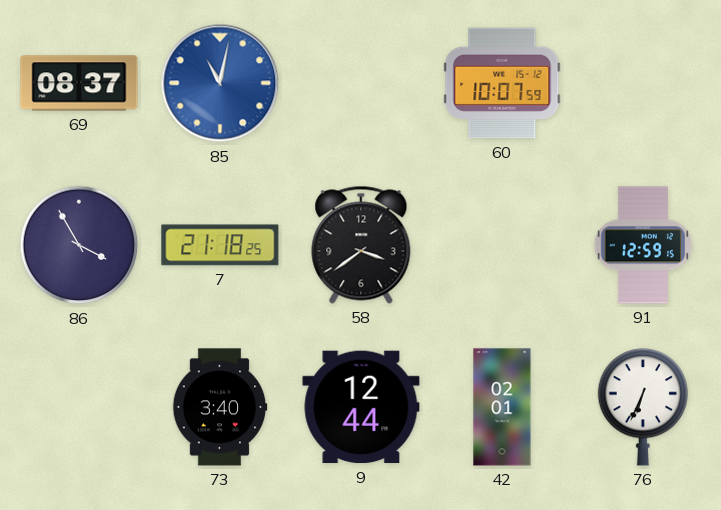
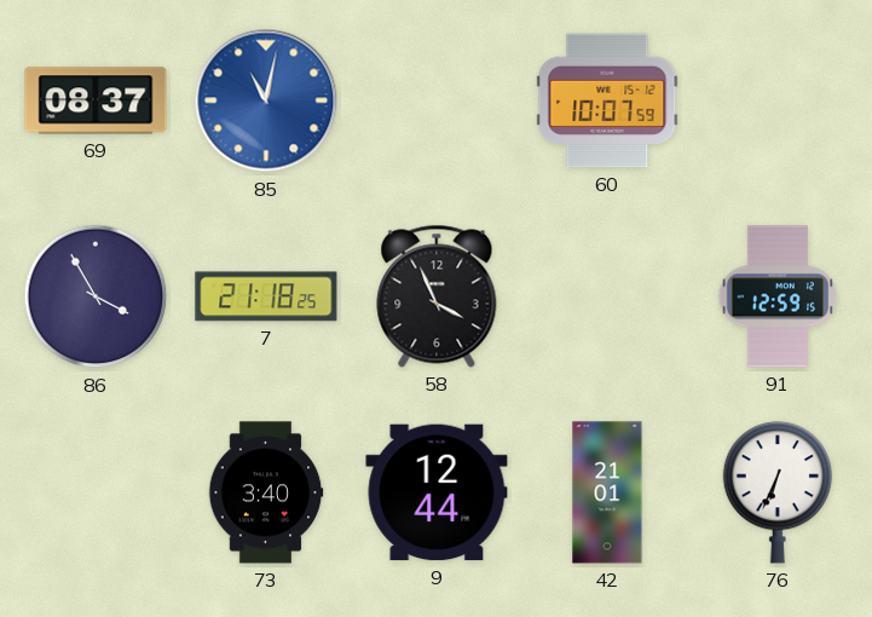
58: 3:39 -> 3:56 (437, 296)
42: 02:01 -> 21:01 (607, 492)
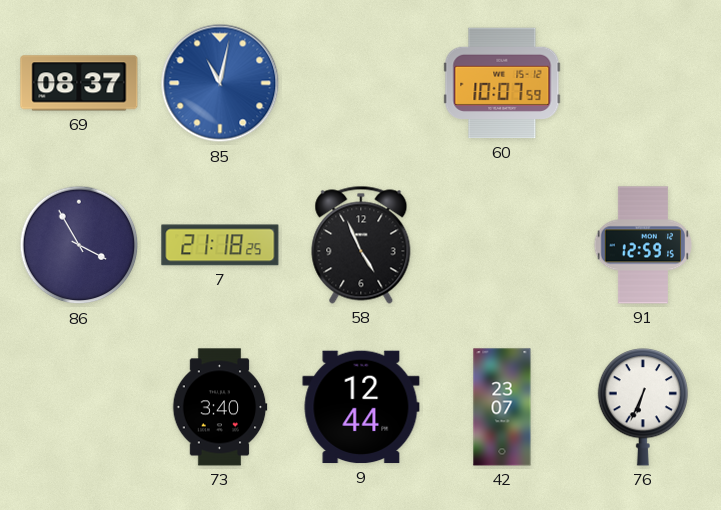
58: 3:56 -> 4:56 (361, 245)
42: 21:01 -> 23:07 (502, 407)
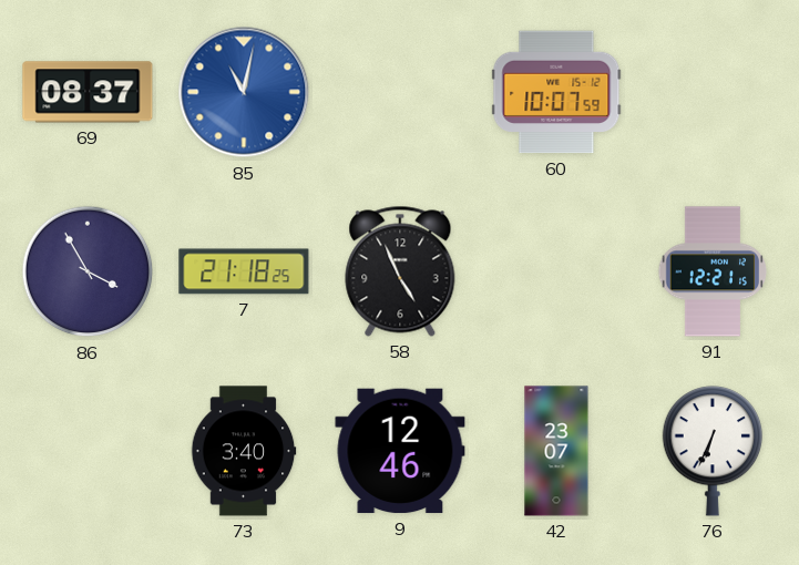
91: 12:59 -> 12:21 (713, 271)
9: 12:44 -> 12:46 (400, 451)
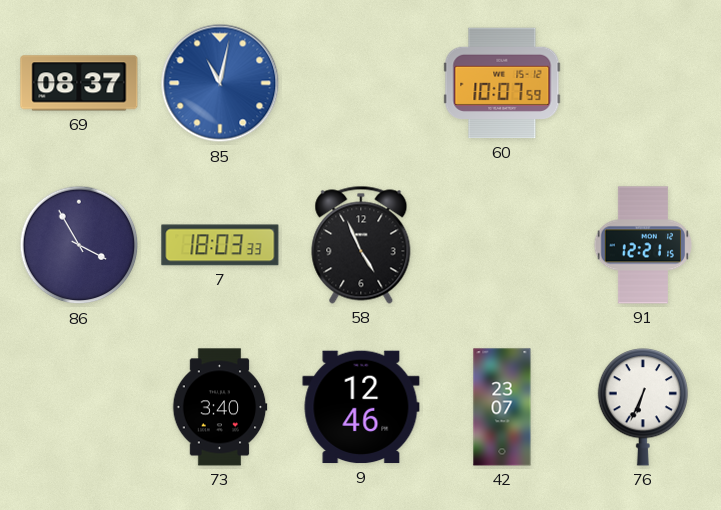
7: 21:18 -> 18:03 (220, 245)
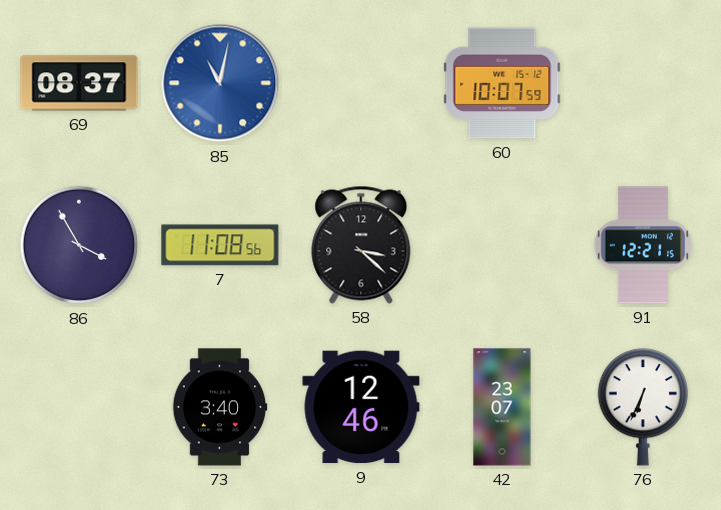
7: 18:03 -> 11:08 (220, 245)
58: 4:56 -> 3:22 (361, 245)
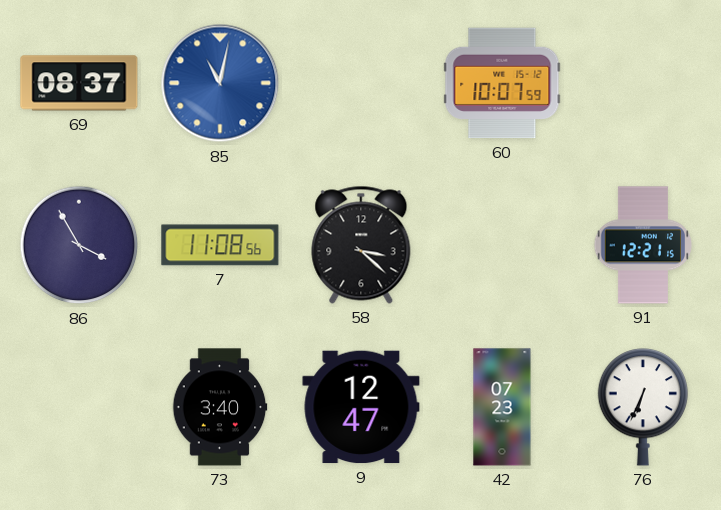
9: 12:46 -> 12:47 (361, 407)
42: 23:07 -> 07:23 (502, 407)
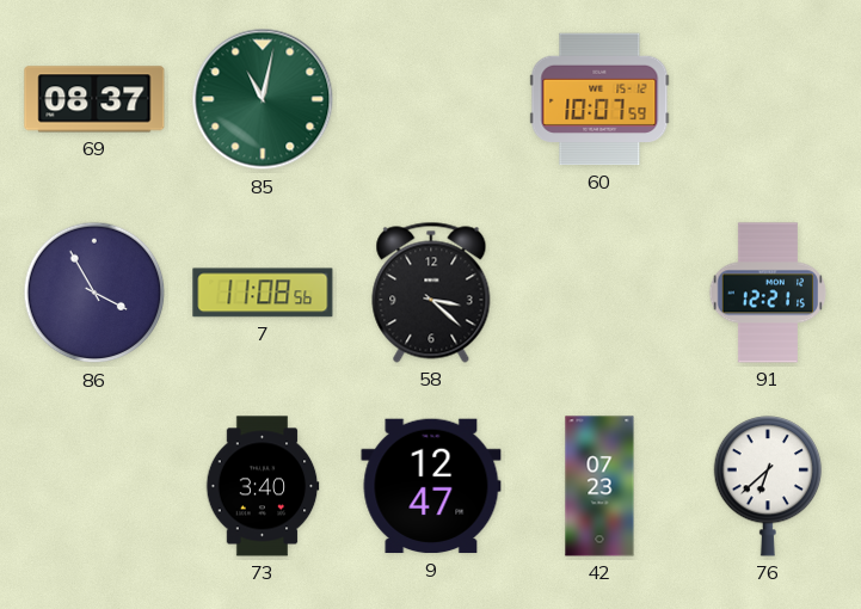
85 dial: blue -> green (263, 99)
76: 6:34 -> 6:38 (768, 486)
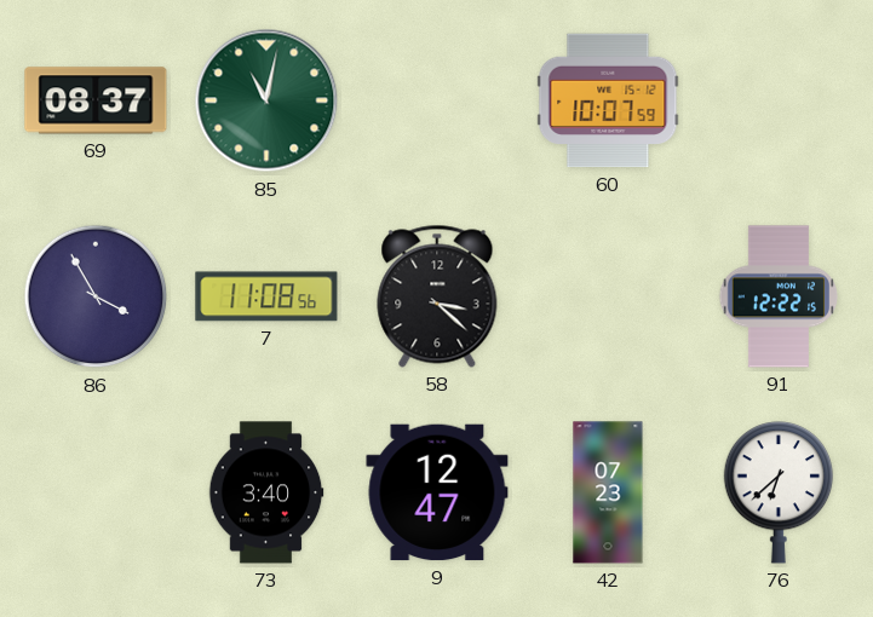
91: 12:21 -> 12:22 (779, 296)
